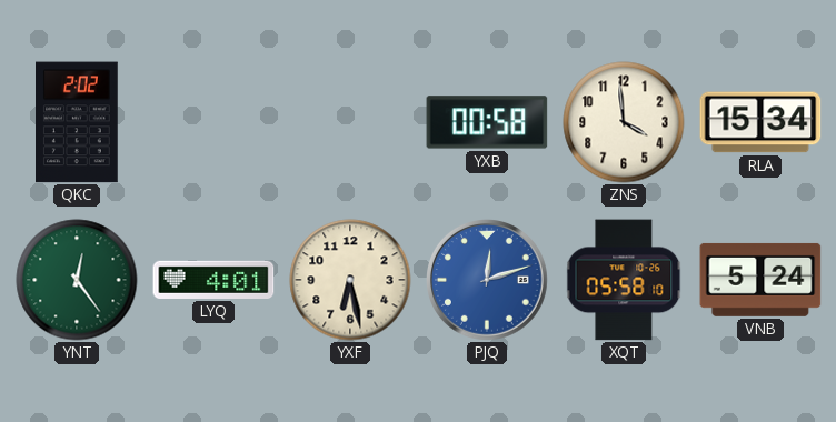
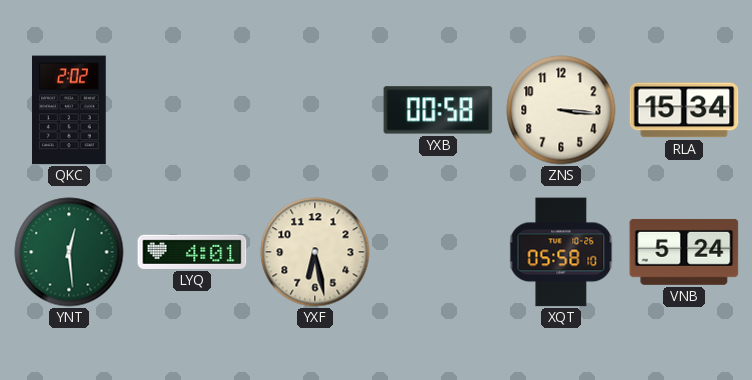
ZNS: 3:59 -> 3:16 (561, 110)
YNT: 12:24 -> 12:29 (69, 252)
PJQ: 12:12 -> none (488, 281)
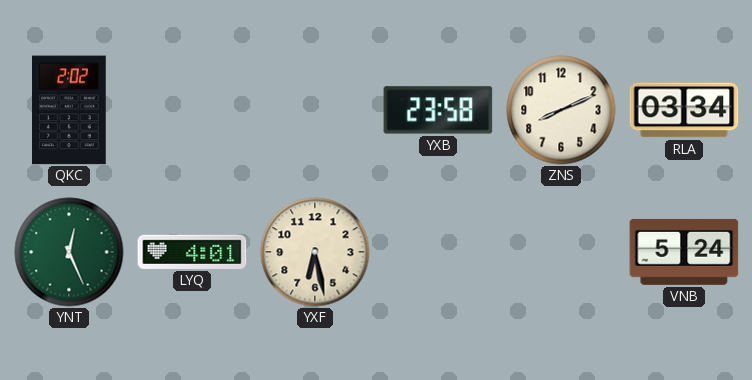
YXB: 00:58 -> 23:58 (438, 110)
ZNS: 3:16 -> 8:11 (561, 110)
RLA: 15:34 -> 03:34 (684, 110)
YNT: 12:29 -> 12:26 (69, 252)
XQT: 05:58 -> none (561, 252)
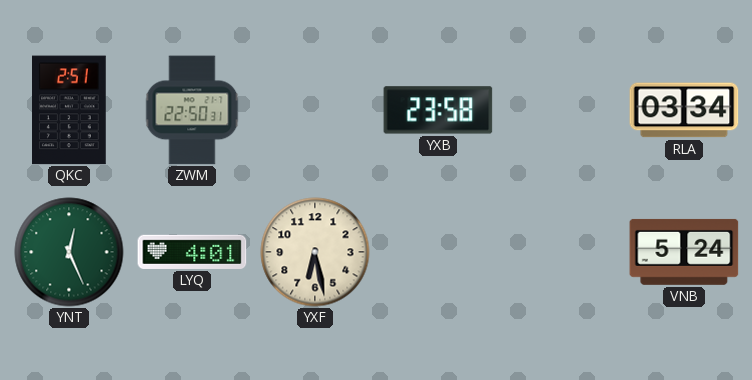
QKC: 2:02 -> 2:51 (70, 110)
ZWM: none -> 22:50 (192, 110)
ZNS: 8:11 -> none (561, 110)
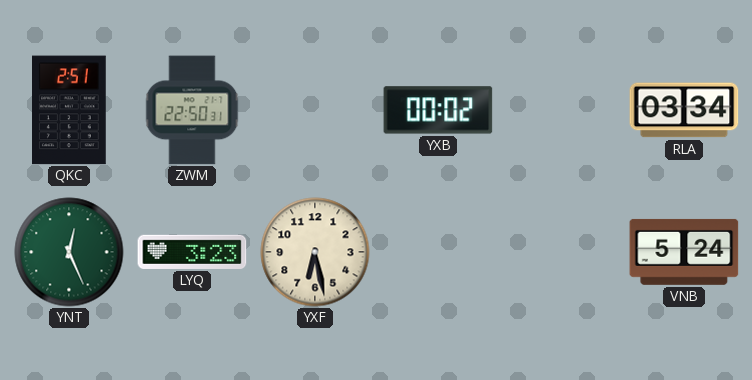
YXB: 23:58 -> 00:02 (438, 110)
LYQ: 4:01 -> 3:23 (192, 252)
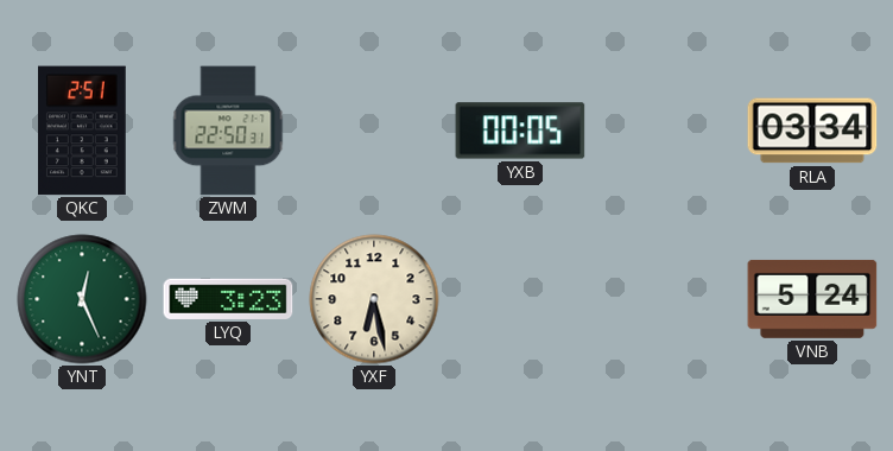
YXB: 00:02 -> 00:05 (520, 131)
